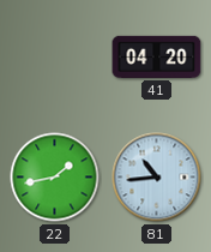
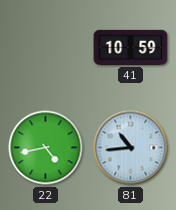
41: 04:20 -> 10:59 (131, 47)
22: 1:43 -> 4:43 (46, 148)
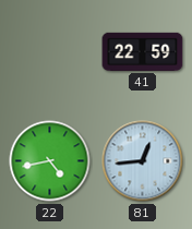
41: 10:59 -> 22:59 (143, 51)
81: 10:44 -> 12:44 (143, 161)
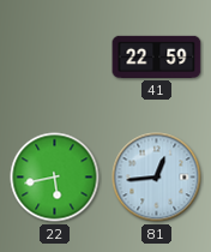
22: 4:43 -> 5:43 (55, 178)
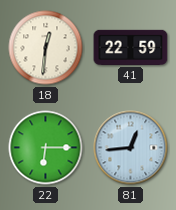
18: none -> 12:31 (46, 48)
22: 5:43 -> 6:15 (46, 148)
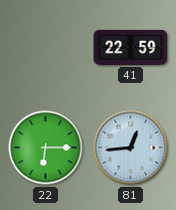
18: 12:31 -> none (46, 48)
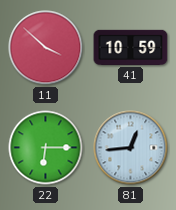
11: none -> 3:52 (46, 48)
41: 22:59 -> 10:59 (131, 47)
